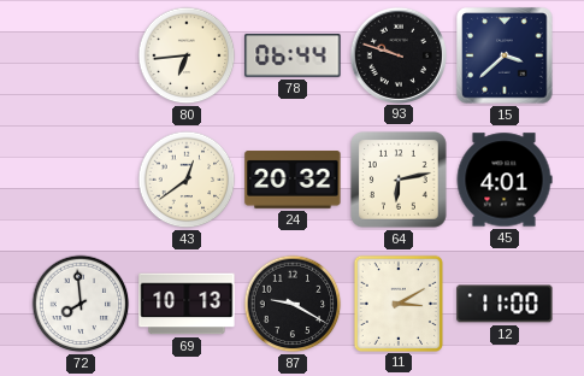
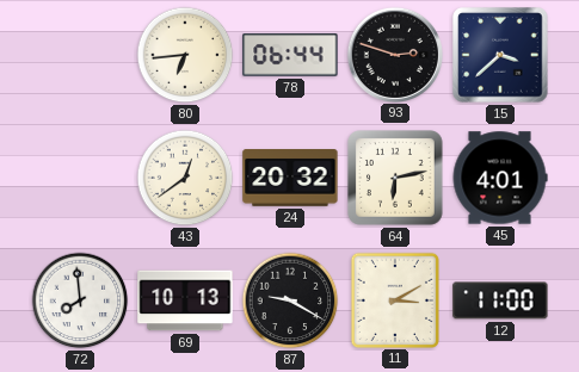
93: 9:48 -> 2:48 (394, 54)
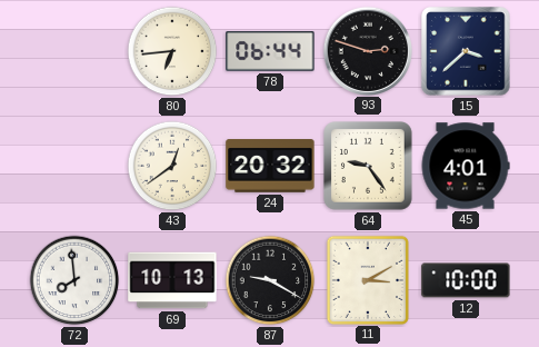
64: 6:13 -> 9:24 (369, 167)
12: 11:00 -> 10:00 (466, 280)
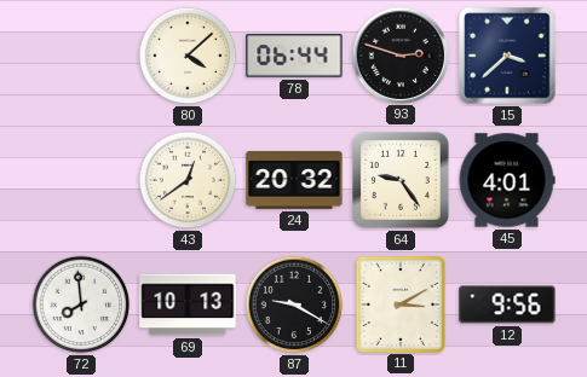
80: 6:44 -> 4:08 (188, 56)
12: 10:00 -> 9:56 (507, 304)
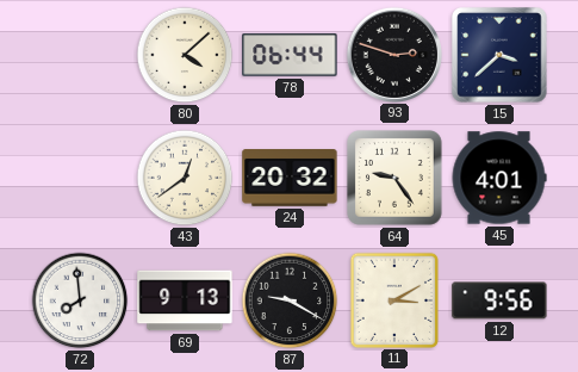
69: 10:13 -> 9:13 (185, 300)
